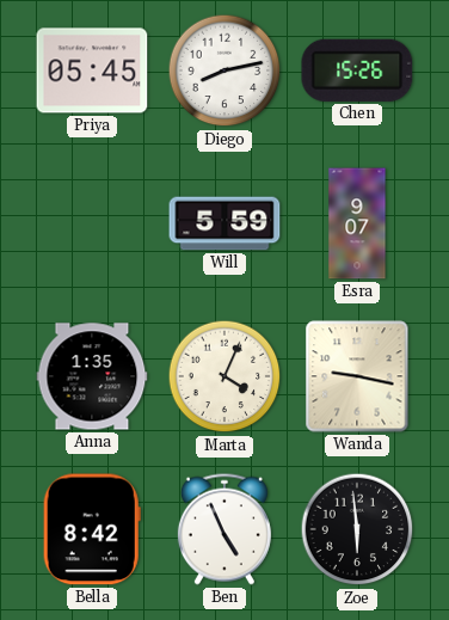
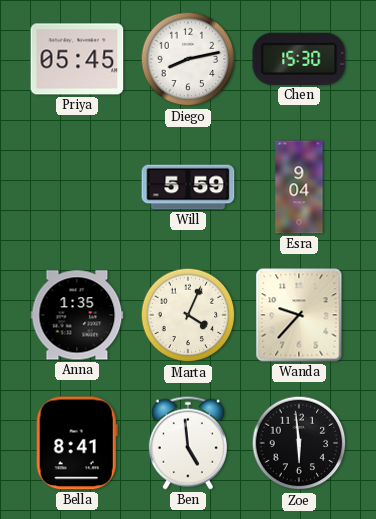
Chen: 15:26 -> 15:30 (299, 59)
Esra: 9:07 -> 9:04 (299, 187)
Wanda: 9:17 -> 9:37 (299, 315)
Bella: 8:42 -> 8:41 (77, 443)
Ben: 4:56 -> 4:59 (188, 443)
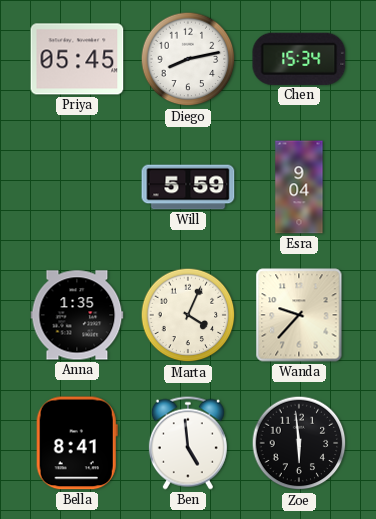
Chen: 15:30 -> 15:34 (299, 59)
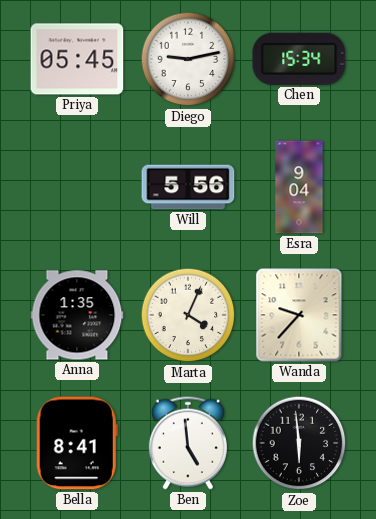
Diego: 8:13 -> 9:13 (188, 59)
Will: 5:59 -> 5:56 (188, 187)
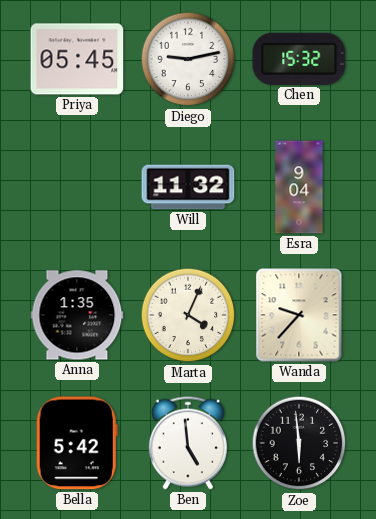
Chen: 15:34 -> 15:32 (299, 59)
Will: 5:56 -> 11:32 (188, 187)
Bella: 8:41 -> 5:42 (77, 443)
